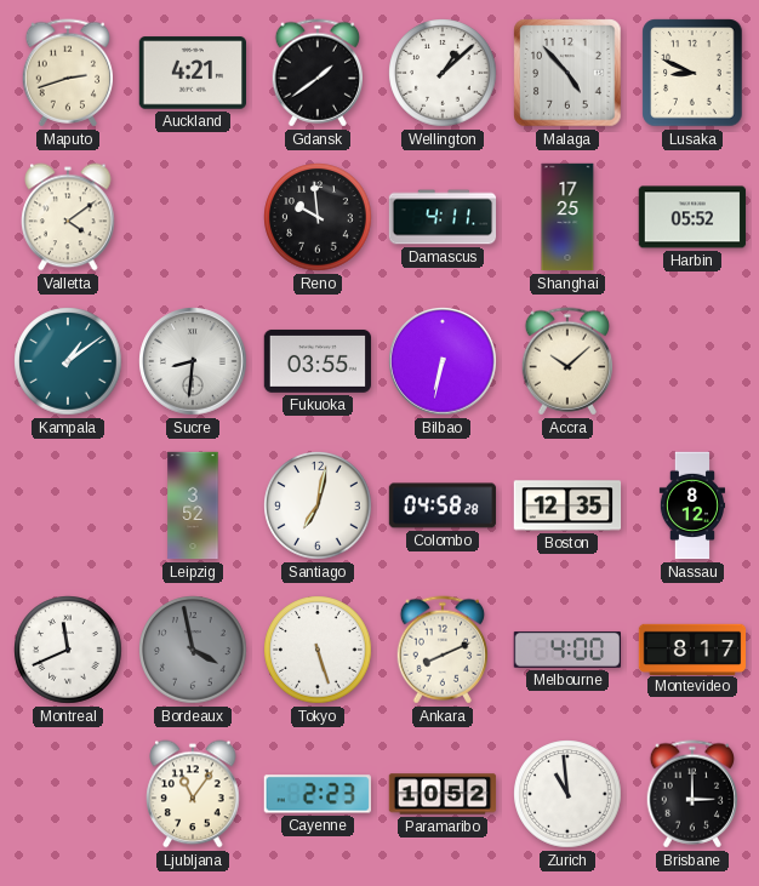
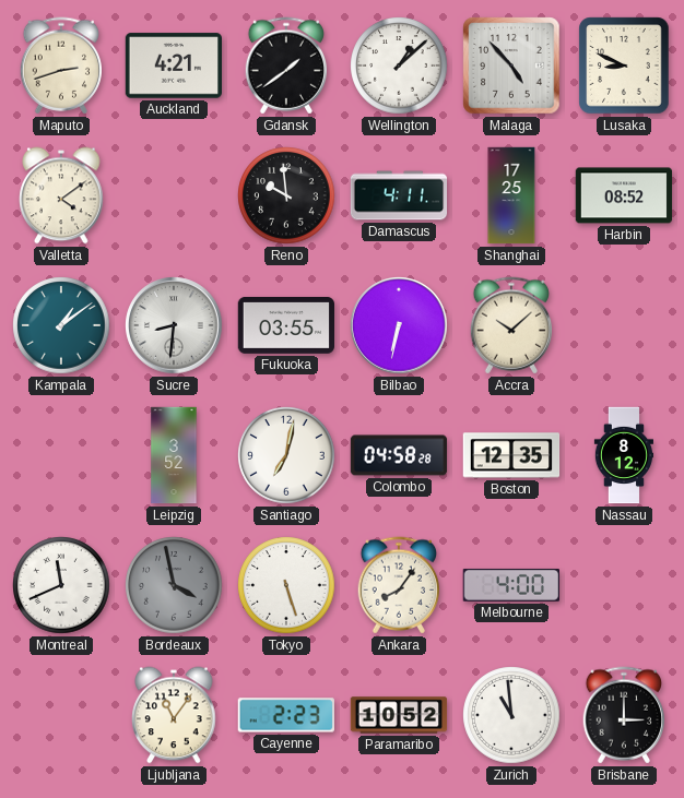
Harbin: 05:52 -> 08:52 (624, 195)
Ankara: 8:11 -> 8:06 (399, 585)
Montevideo: 8:17 -> none (692, 648)
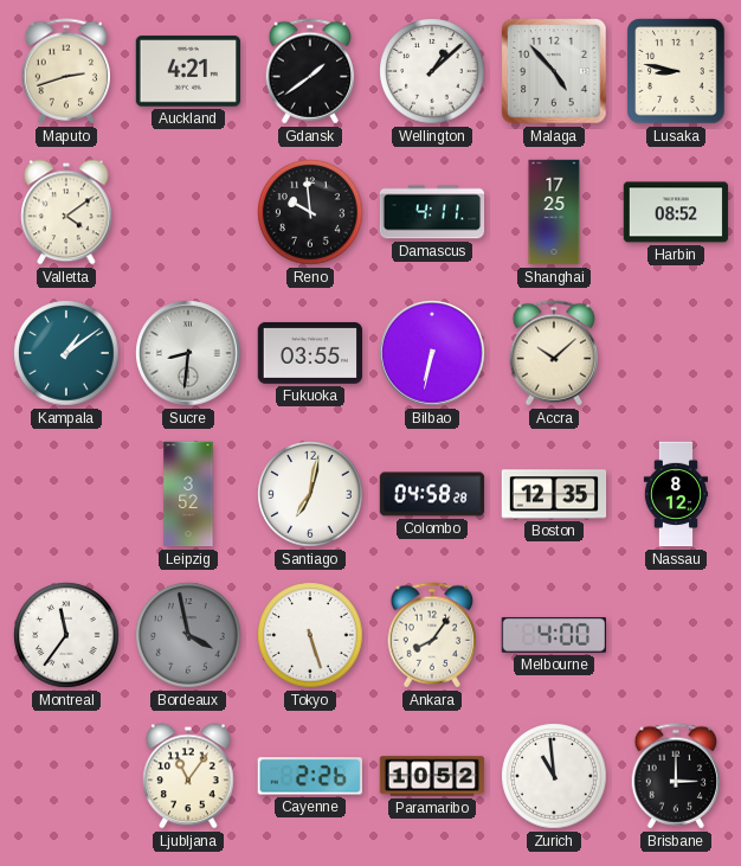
Lusaka: 8:49 -> 8:47 (676, 71)
Montreal: 11:41 -> 11:36 (66, 635)
Cayenne: 2:23 -> 2:26 (309, 776)
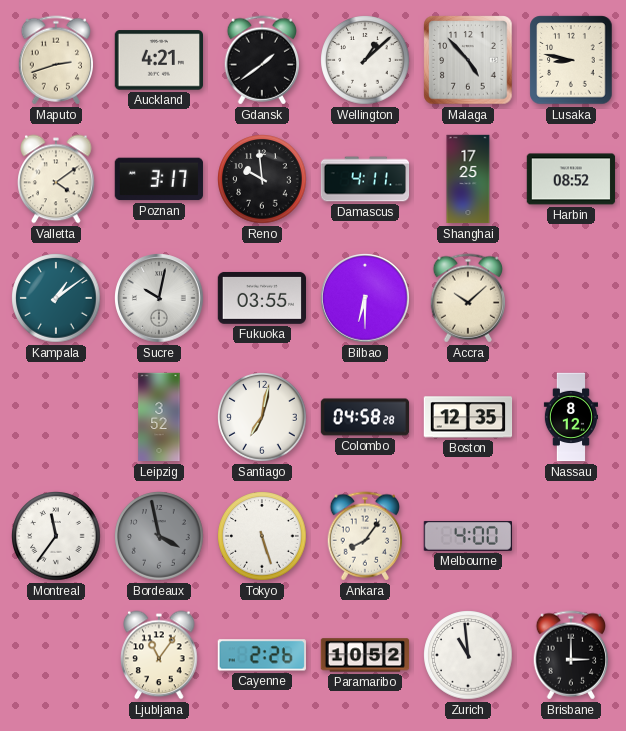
Poznan: none -> 3:17 (159, 179)
Sucre: 8:31 -> 10:02 (159, 298)
Bilbao: 6:32 -> 6:30 (365, 298)
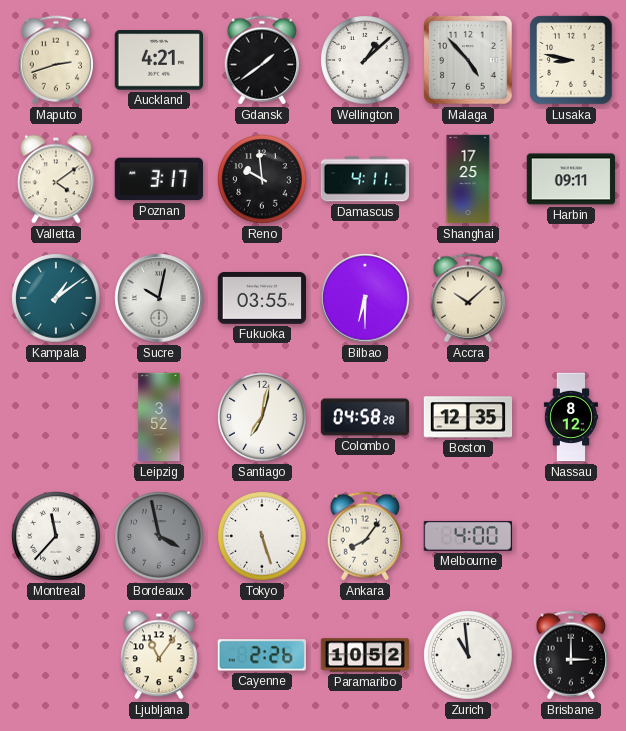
Harbin: 08:52 -> 09:11 (571, 179)
Montreal: 11:36 -> 11:37 (56, 536)
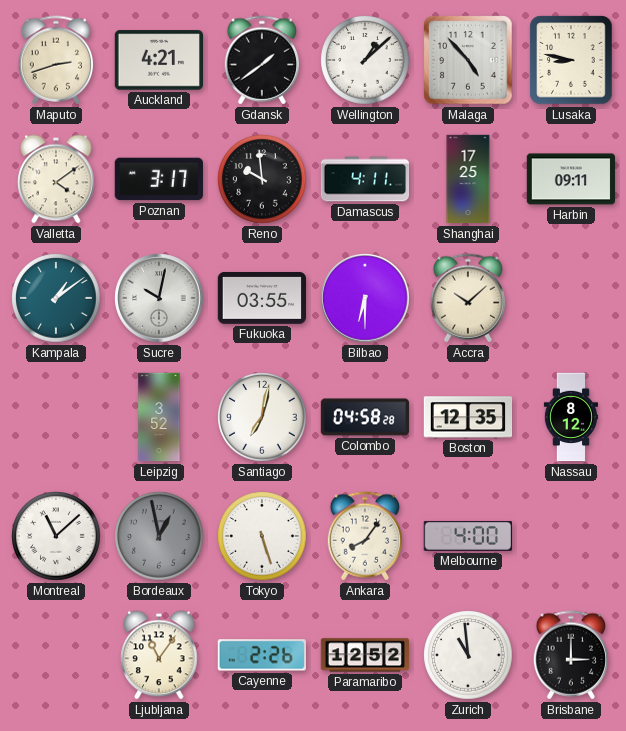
Montreal: 11:37 -> 11:08 (56, 536)
Bordeaux: 3:58 -> 12:58 (159, 536)
Paramaribo: 10:52 -> 12:52 (365, 655)
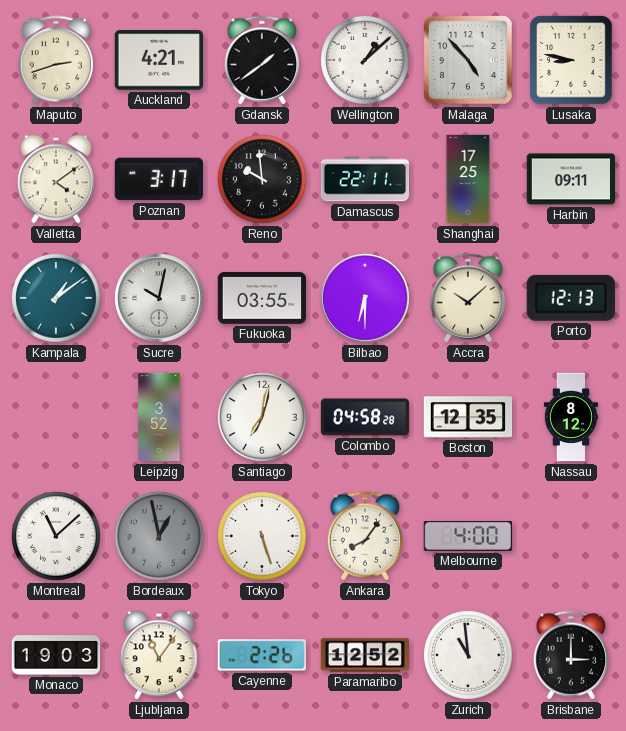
Damascus: 4:11 -> 22:11 (365, 179)
Porto: none -> 12:13 (571, 298)
Monaco: none -> 19:03 (56, 655)
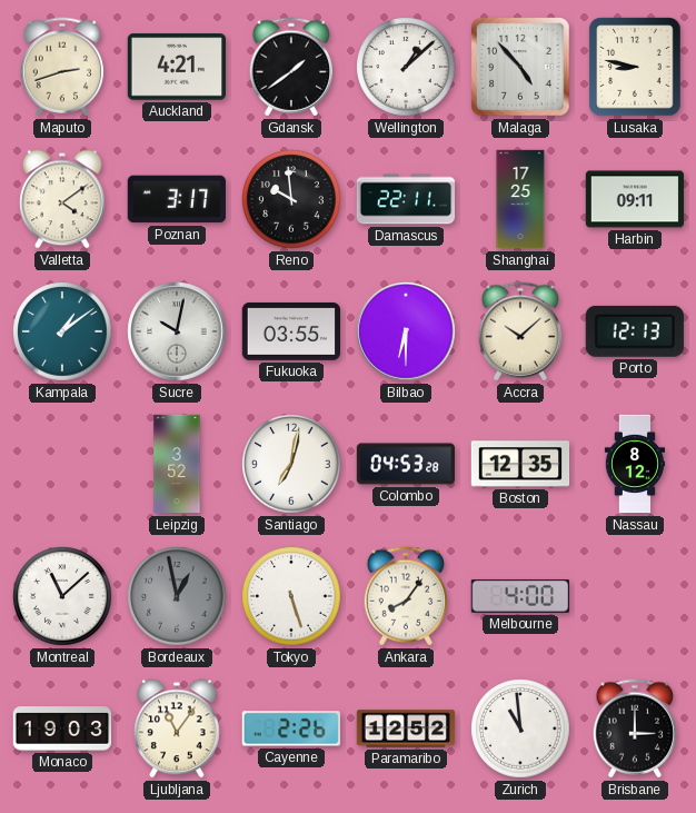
Colombo: 04:58 -> 04:53 (406, 464)
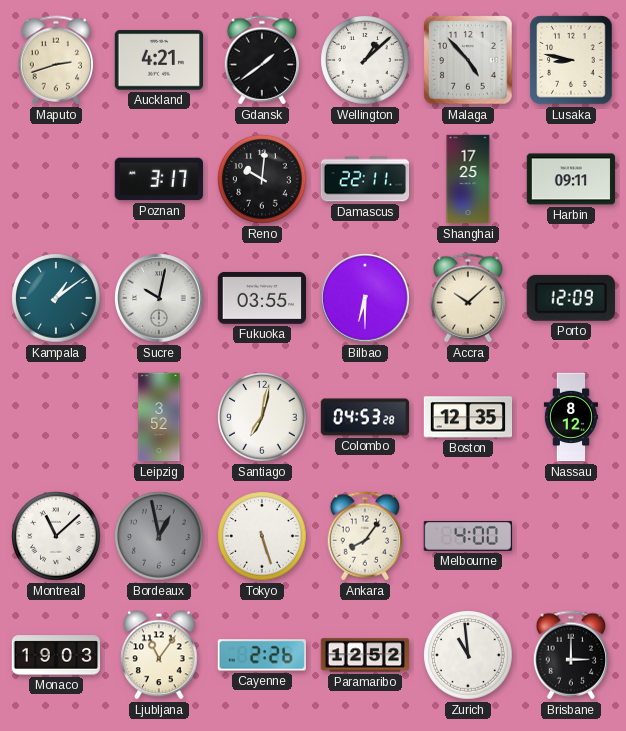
Valletta: 4:09 -> none (62, 199)
Reno: 9:59 -> 10:01 (262, 179)
Porto: 12:13 -> 12:09 (571, 298)
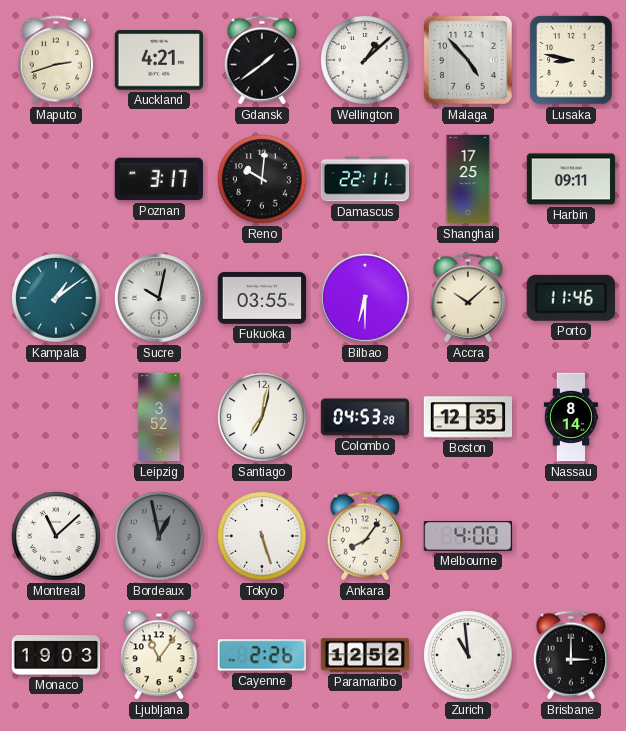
Porto: 12:09 -> 11:46 (571, 298)
Nassau: 8:12 -> 8:14 (570, 417)
